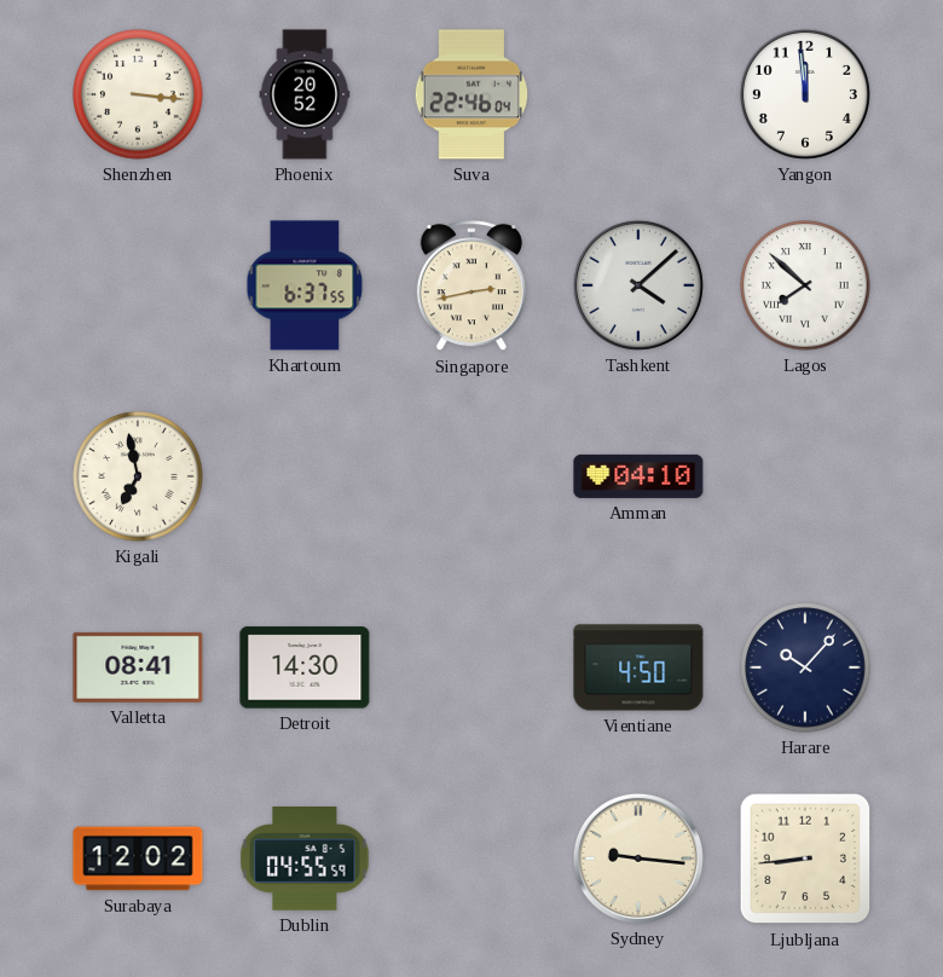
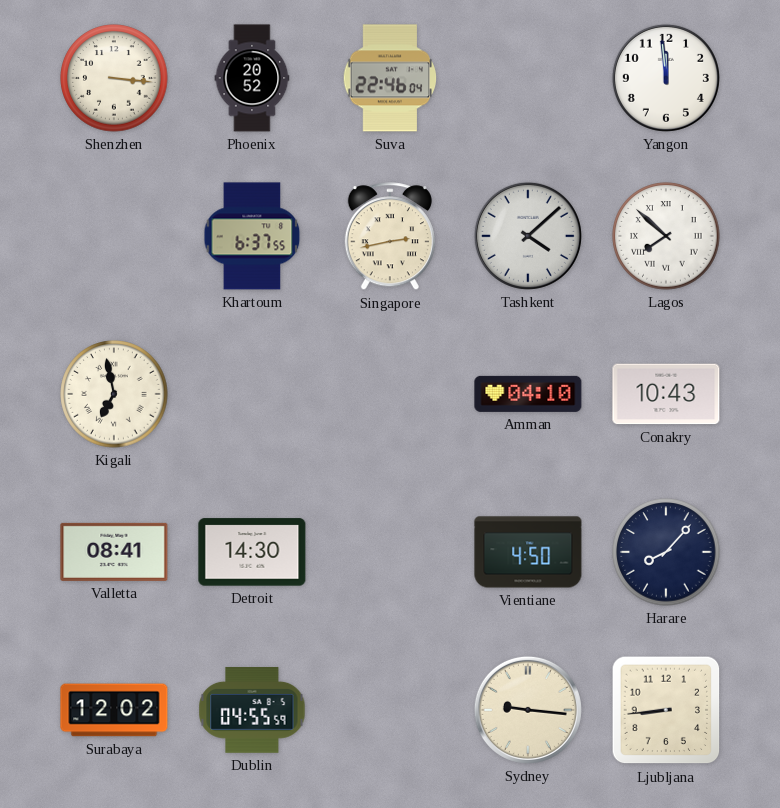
Conakry: none -> 10:43 (666, 394)
Harare: 10:07 -> 8:07 (666, 552)
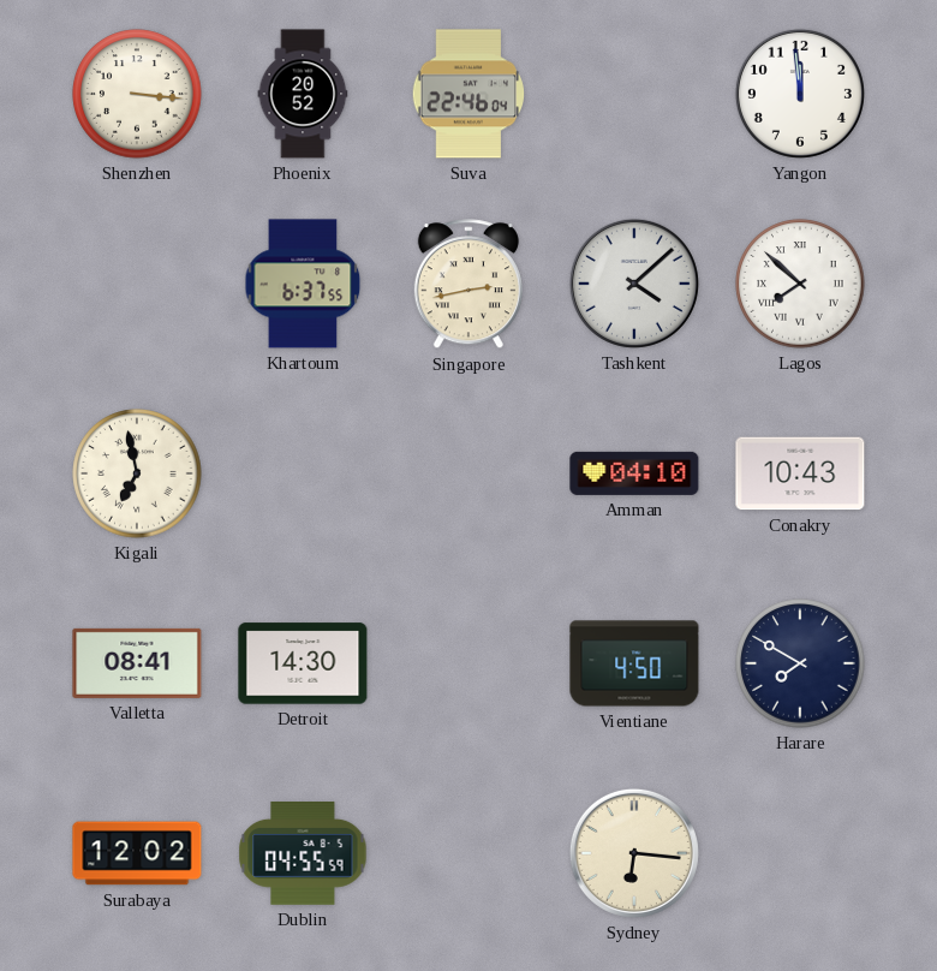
Harare: 8:07 -> 7:50 (800, 663)
Sydney: 9:16 -> 6:16 (634, 853)
Ljubljana: 8:44 -> none (666, 710)
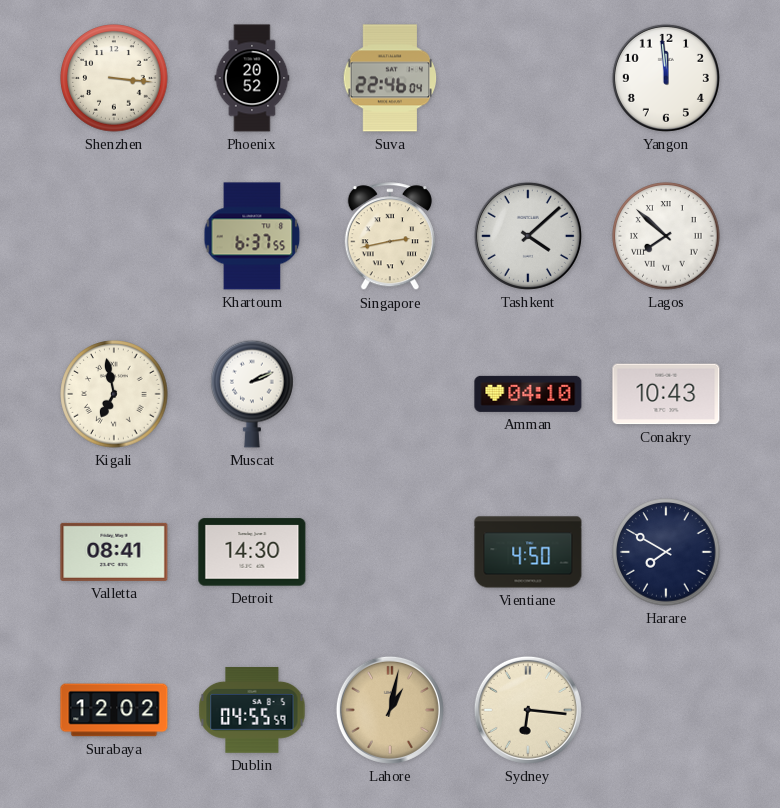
Muscat: none -> 2:11 (252, 394)
Lahore: none -> 1:02 (390, 710)
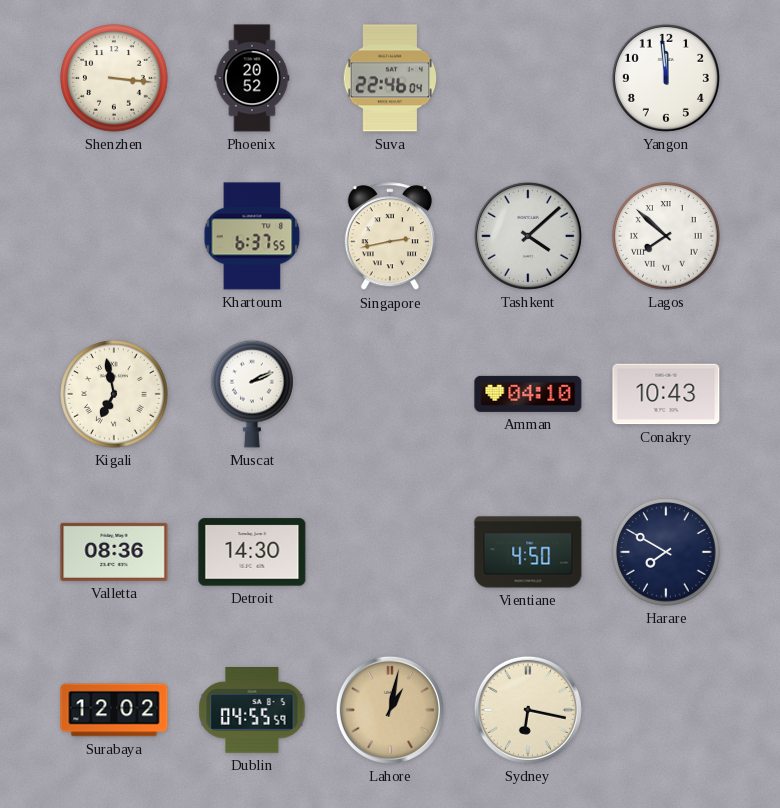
Valletta: 08:41 -> 08:36 (114, 552)
Sydney: 6:16 -> 6:17 (528, 710)
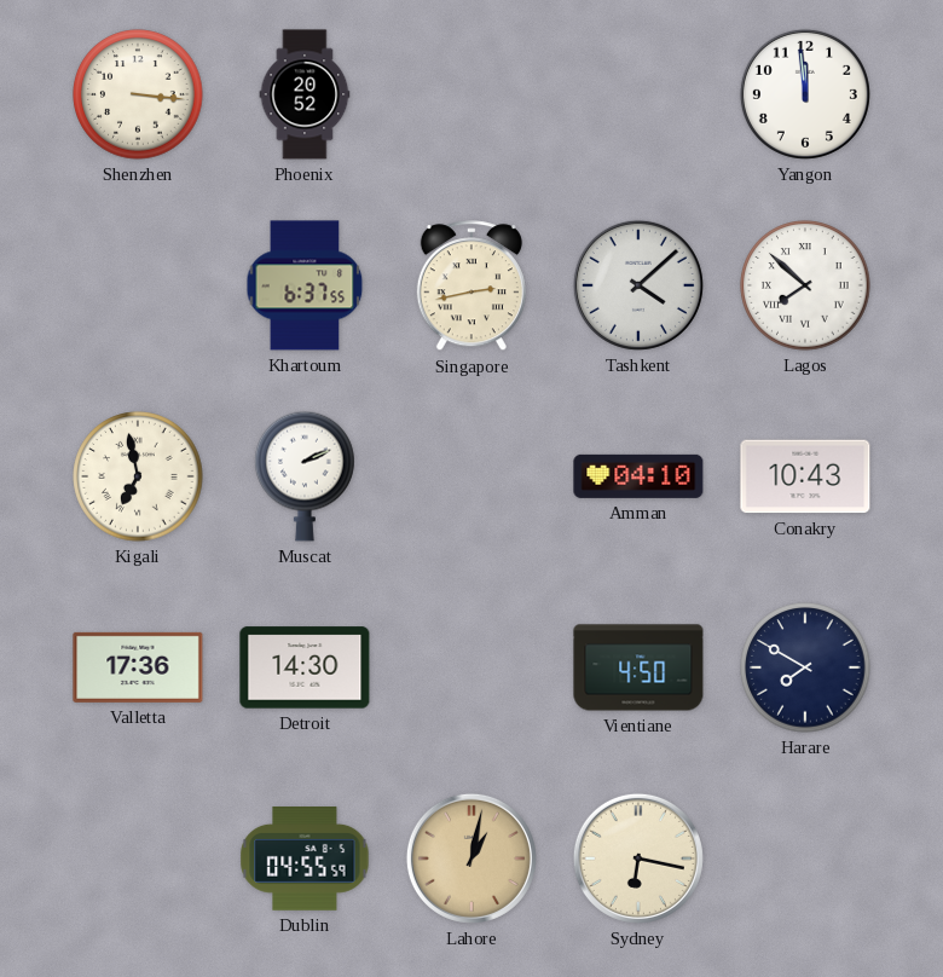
Suva: 22:46 -> none (390, 78)
Valletta: 08:36 -> 17:36 (138, 667)
Surabaya: 12:02 -> none (114, 710)
